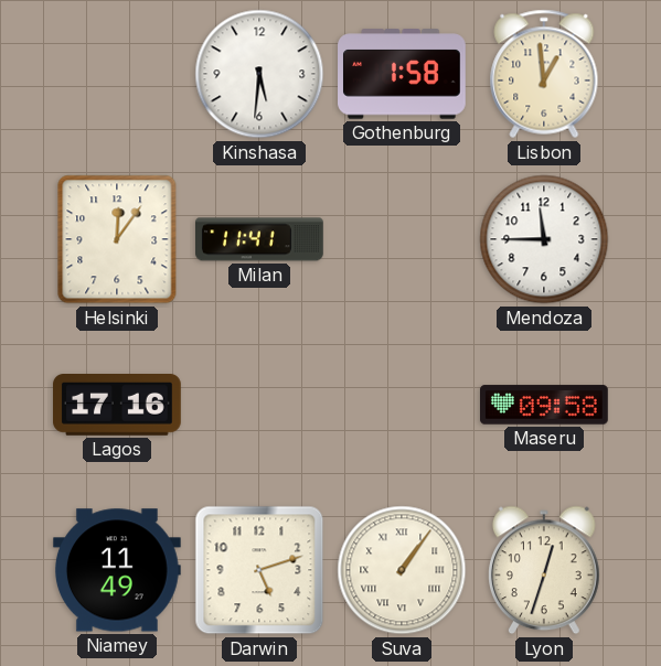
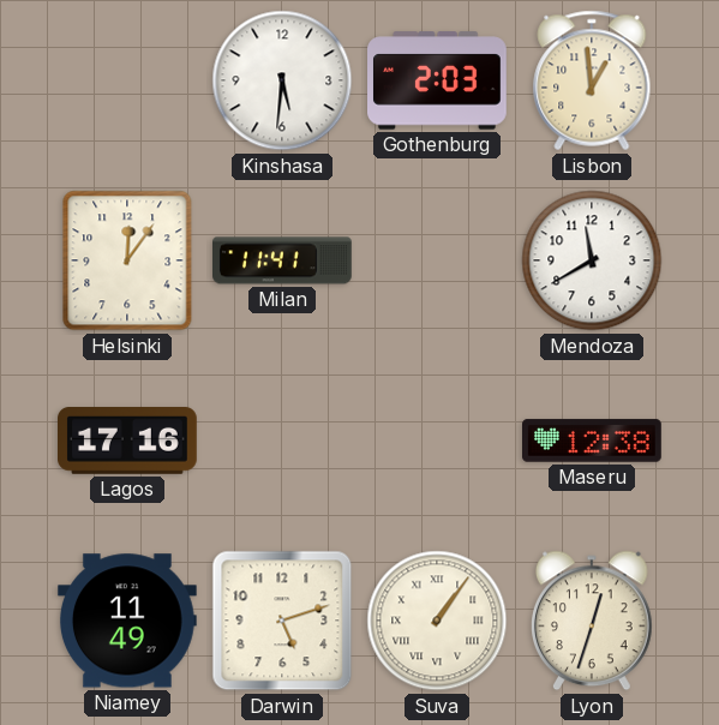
Gothenburg: 1:58 -> 2:03 (438, 80)
Mendoza: 11:45 -> 11:40 (592, 260)
Maseru: 09:58 -> 12:38 (593, 441)
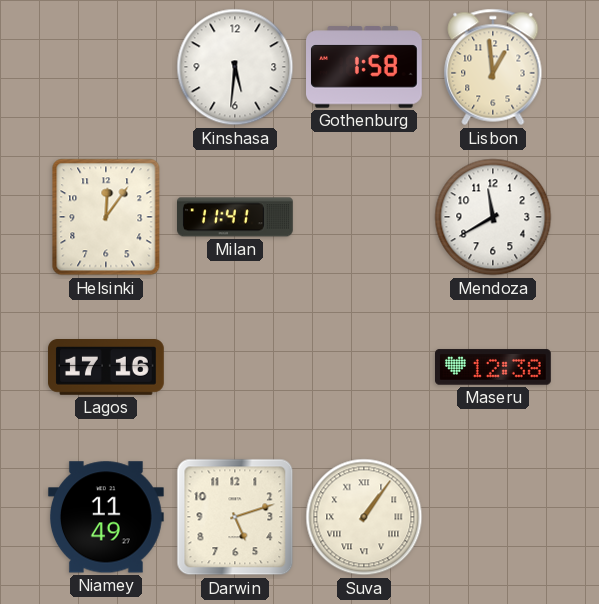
Gothenburg: 2:03 -> 1:58 (365, 67)
Lyon: 12:33 -> none (593, 621)
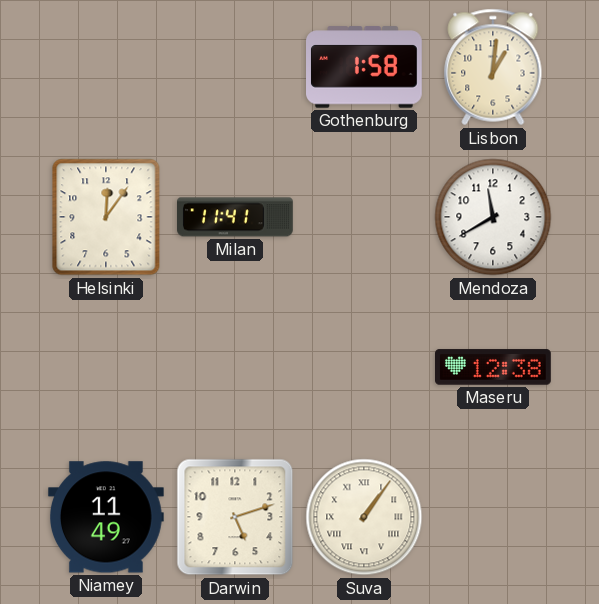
Kinshasa: 5:31 -> none (235, 67)
Lisbon: 12:59 -> 1:01 (493, 67)
Lagos: 17:16 -> none (107, 368)
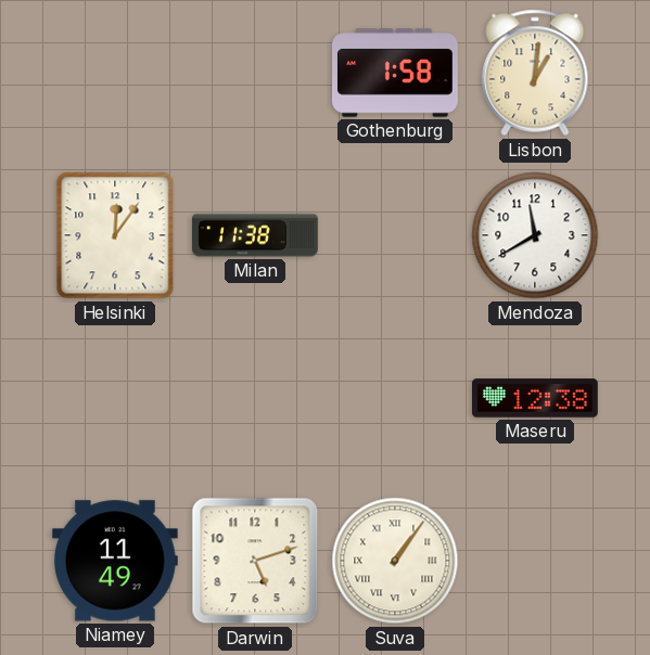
Milan: 11:41 -> 11:38 (256, 235)
